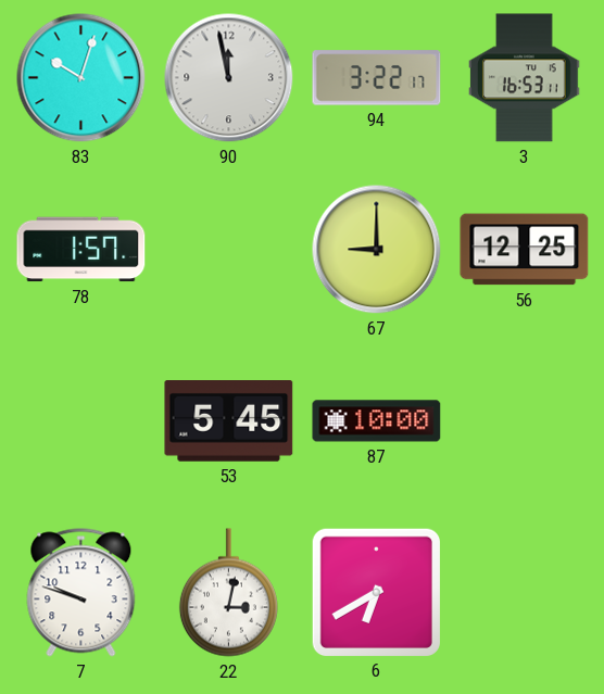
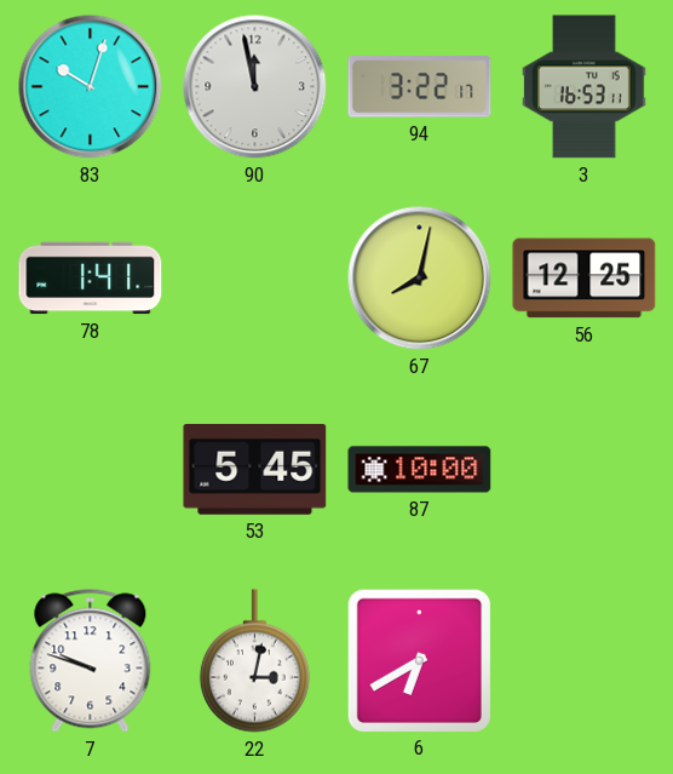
78: 1:57 -> 1:41 (91, 279)
67: 9:00 -> 8:02 (420, 279)
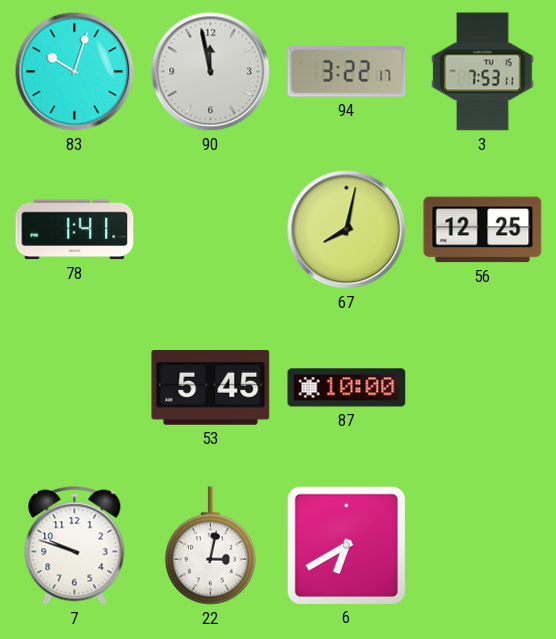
3: 16:53 -> 7:53 (483, 72)
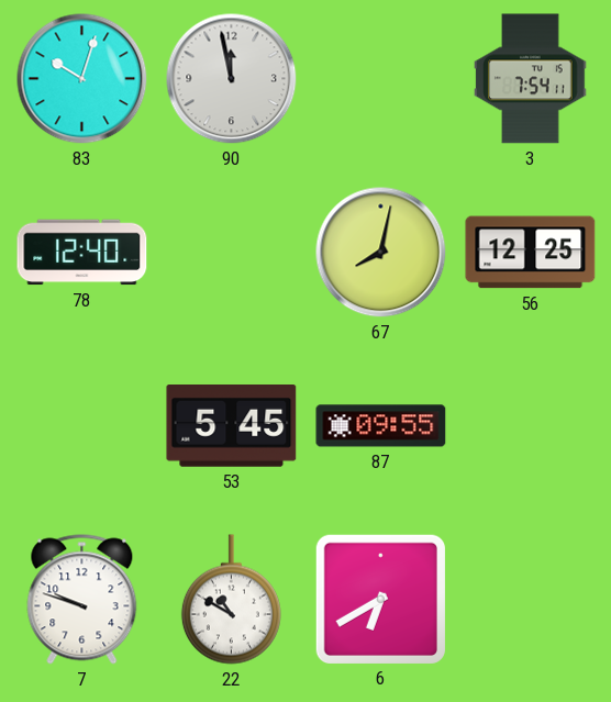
94: 3:22 -> none (347, 72)
3: 7:53 -> 7:54 (531, 79)
78: 1:41 -> 12:40 (82, 253)
87: 10:00 -> 09:55 (381, 426)
22: 3:02 -> 10:50 (231, 600)
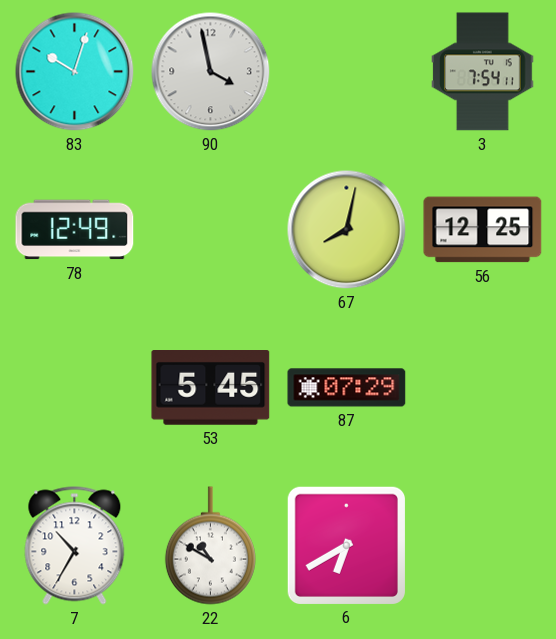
90: 11:58 -> 3:58 (211, 72)
78: 12:40 -> 12:49 (75, 230)
87: 09:55 -> 07:29 (347, 388)
7: 9:48 -> 10:35 (75, 546)
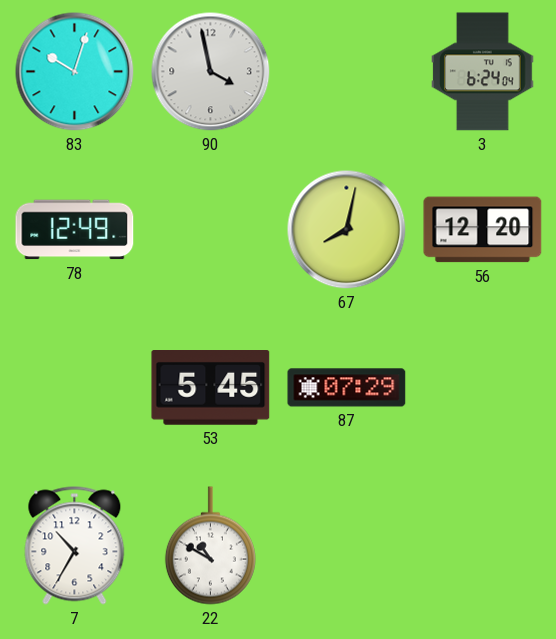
3: 7:54 -> 6:24 (483, 72)
56: 12:25 -> 12:20 (483, 230)
6: 6:40 -> none (346, 545)
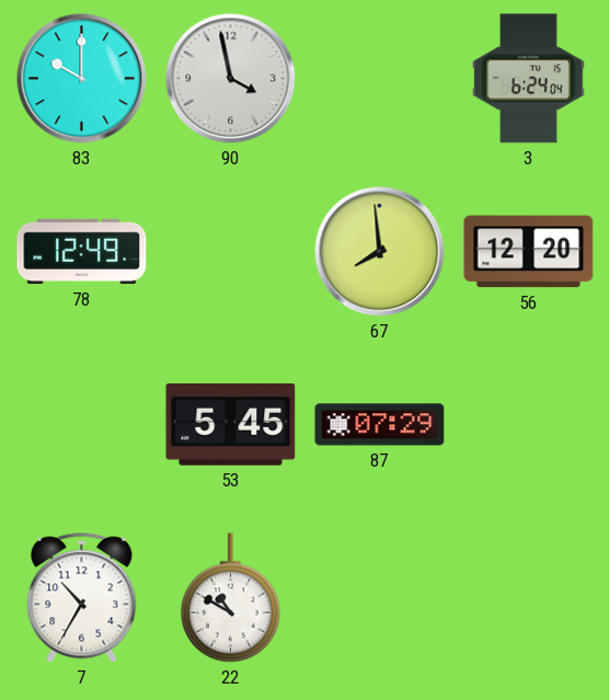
83: 10:03 -> 10:00 (82, 79)
67: 8:02 -> 7:59 (380, 252)
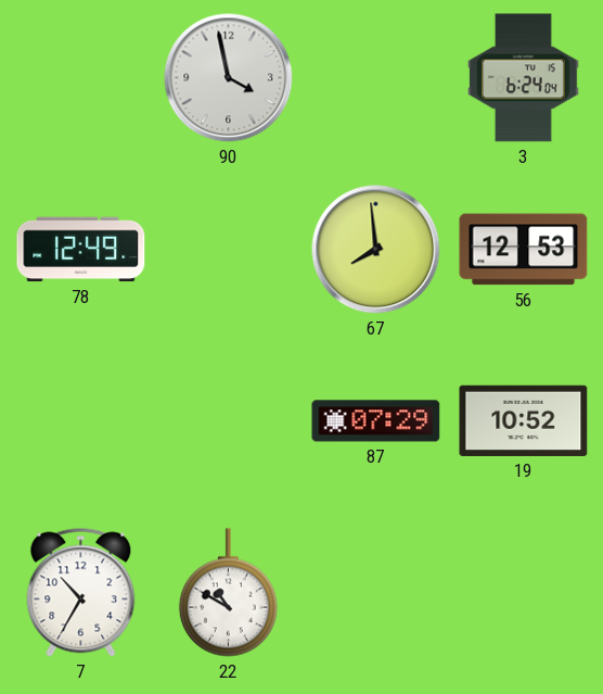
83: 10:00 -> none (82, 79)
56: 12:20 -> 12:53 (524, 250)
53: 5:45 -> none (231, 425)
19: none -> 10:52 (524, 420)
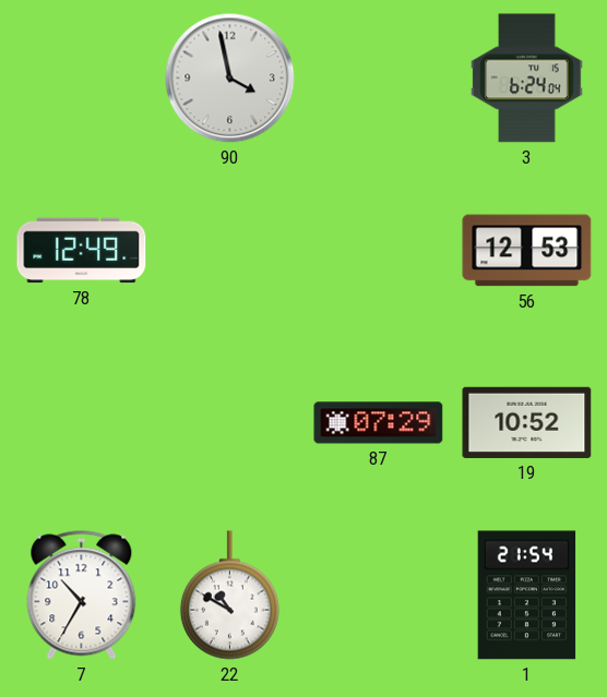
67: 7:59 -> none (376, 250)
1: none -> 21:54 (527, 596)
